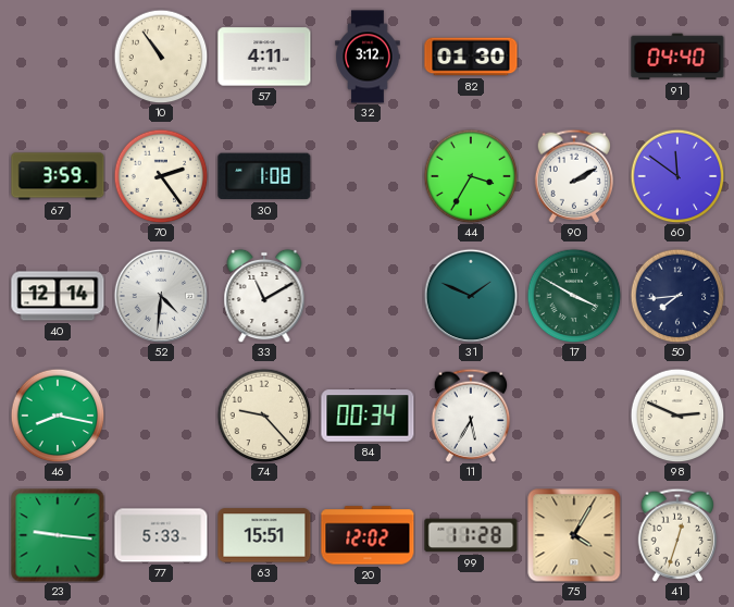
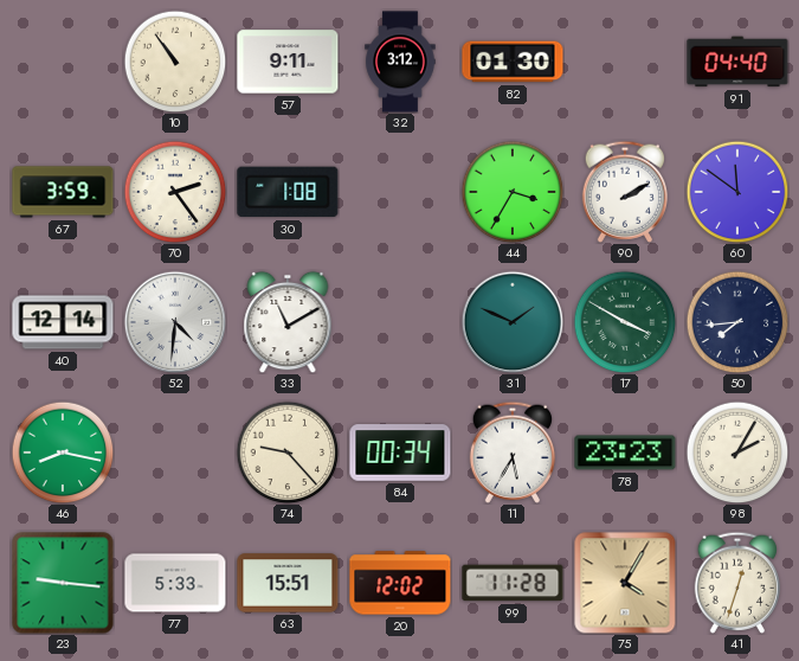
57: 4:11 -> 9:11 (288, 62)
78: none -> 23:23 (625, 453)
98: 2:49 -> 2:05 (737, 453)
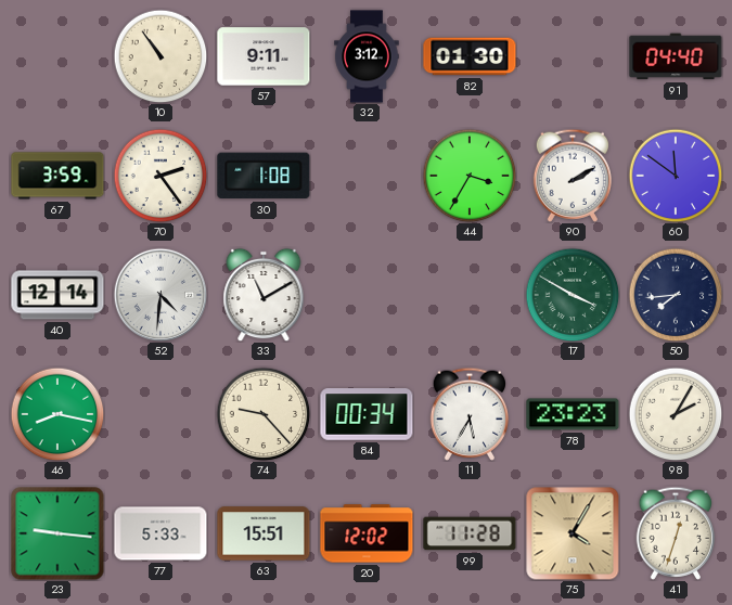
31: 1:49 -> none (513, 322)
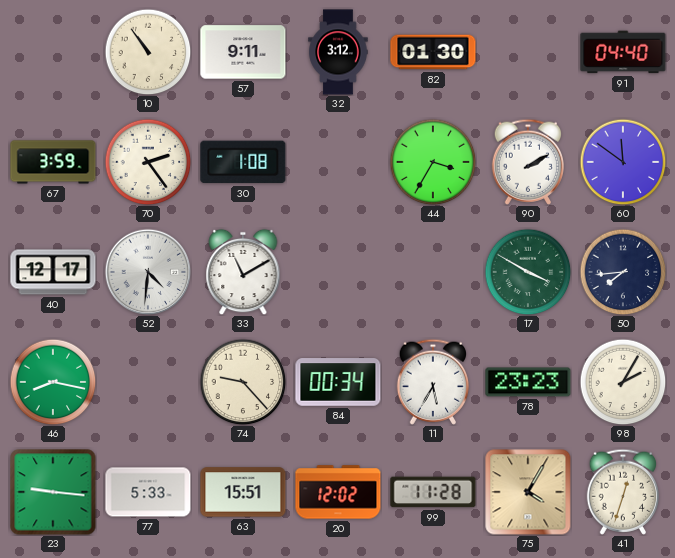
40: 12:14 -> 12:17 (53, 272)
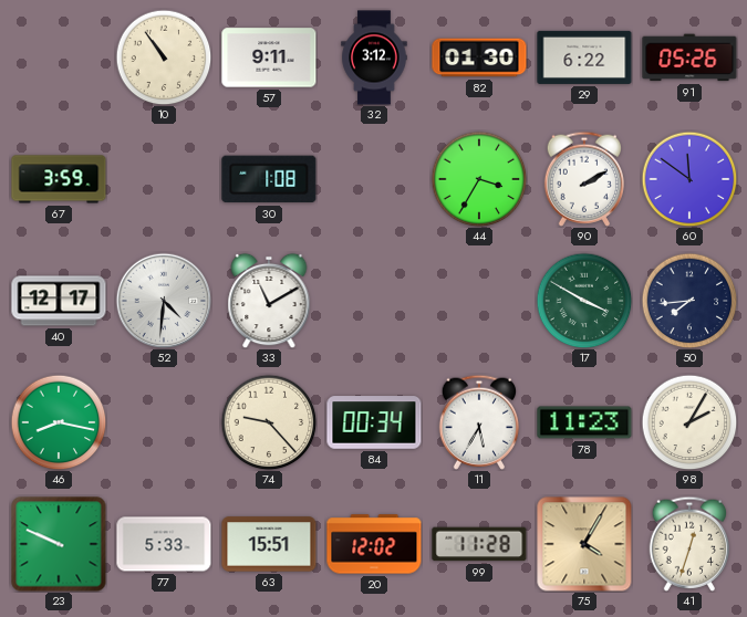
29: none -> 6:22 (584, 57)
91: 04:40 -> 05:26 (689, 57)
70: 2:24 -> none (148, 162)
78: 23:23 -> 11:23 (584, 422)
23: 9:16 -> 9:49 (59, 544)
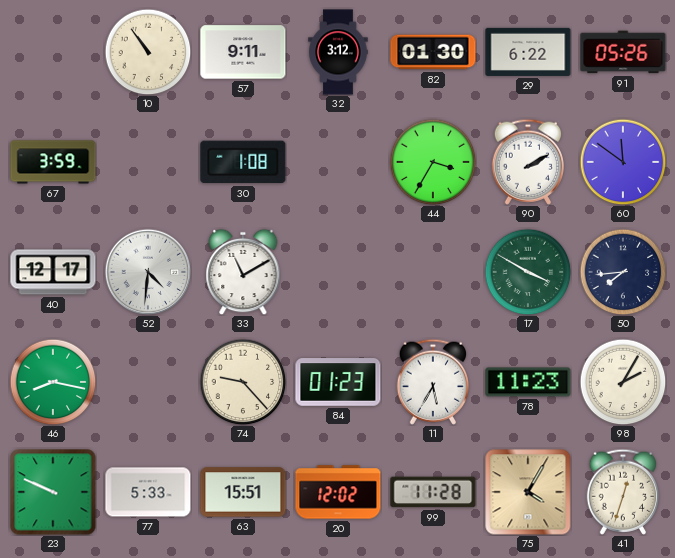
84: 00:34 -> 01:23 (338, 382)
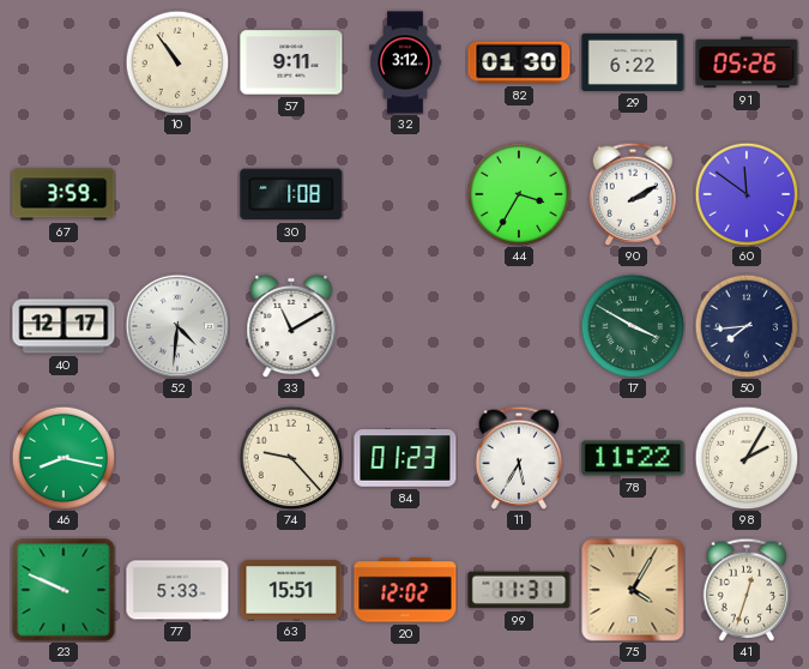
78: 11:23 -> 11:22 (633, 458)
99: 11:28 -> 11:31 (519, 590)
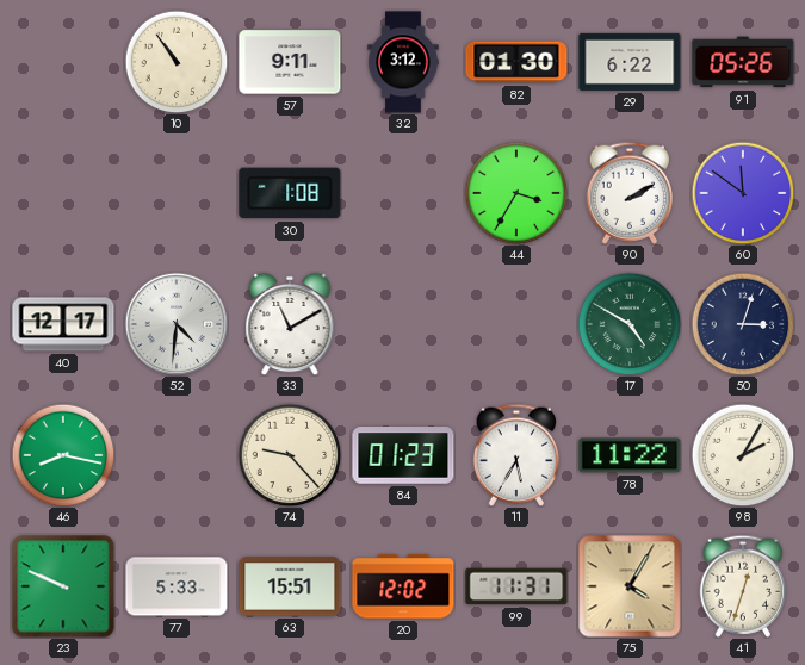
67: 3:59 -> none (64, 194)
17: 3:50 -> 4:50 (630, 324)
50: 7:44 -> 3:03 (743, 324)
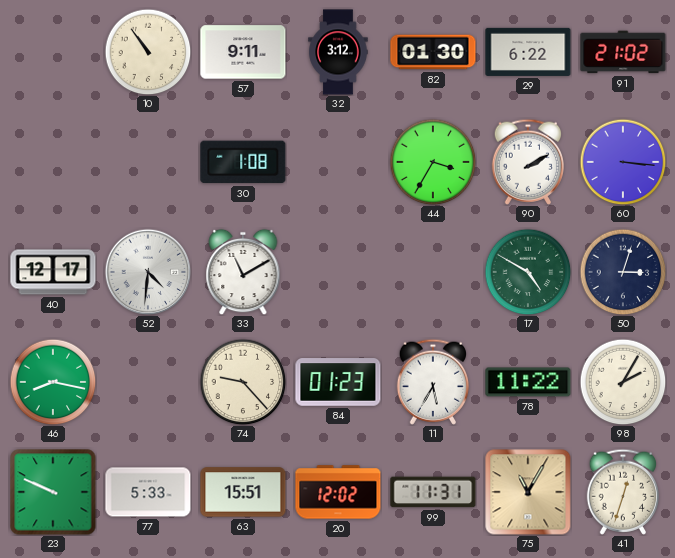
91: 05:26 -> 21:02 (623, 52)
60: 11:51 -> 3:16 (623, 162)
75: 4:05 -> 11:05 (528, 492)
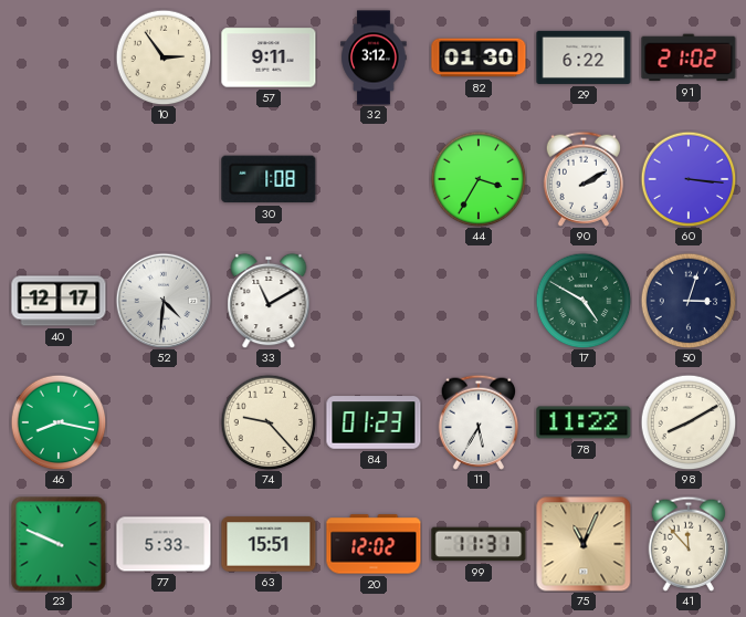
10: 10:54 -> 2:54 (164, 57)
98: 2:05 -> 8:10 (689, 422)
75: 11:05 -> 11:04 (584, 544)
41: 12:33 -> 11:53 (689, 544)
